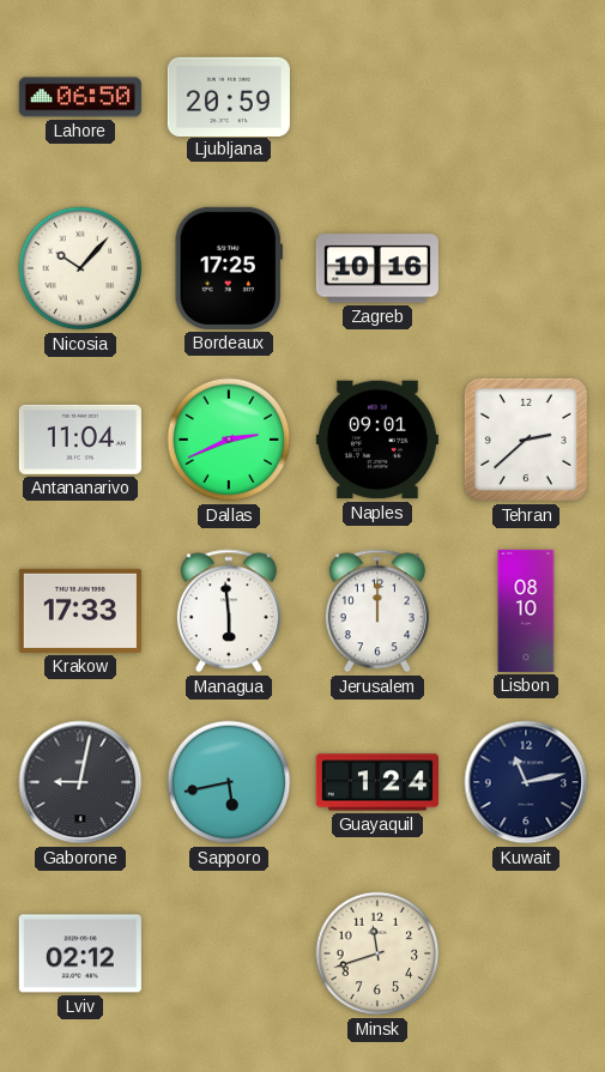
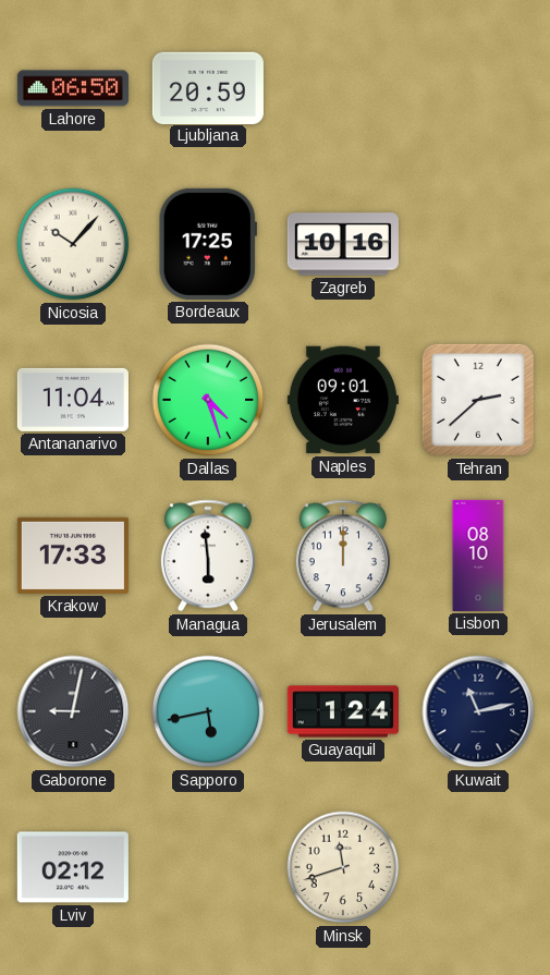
Dallas: 2:41 -> 4:27 (208, 400)
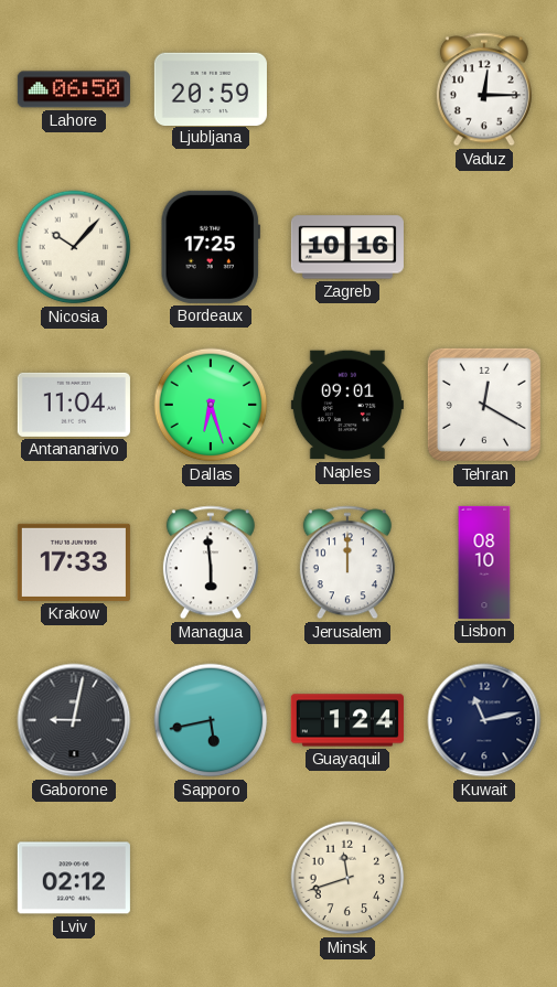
Vaduz: none -> 12:15 (484, 89)
Dallas: 4:27 -> 6:27 (211, 405)
Tehran: 2:38 -> 12:20 (484, 405)
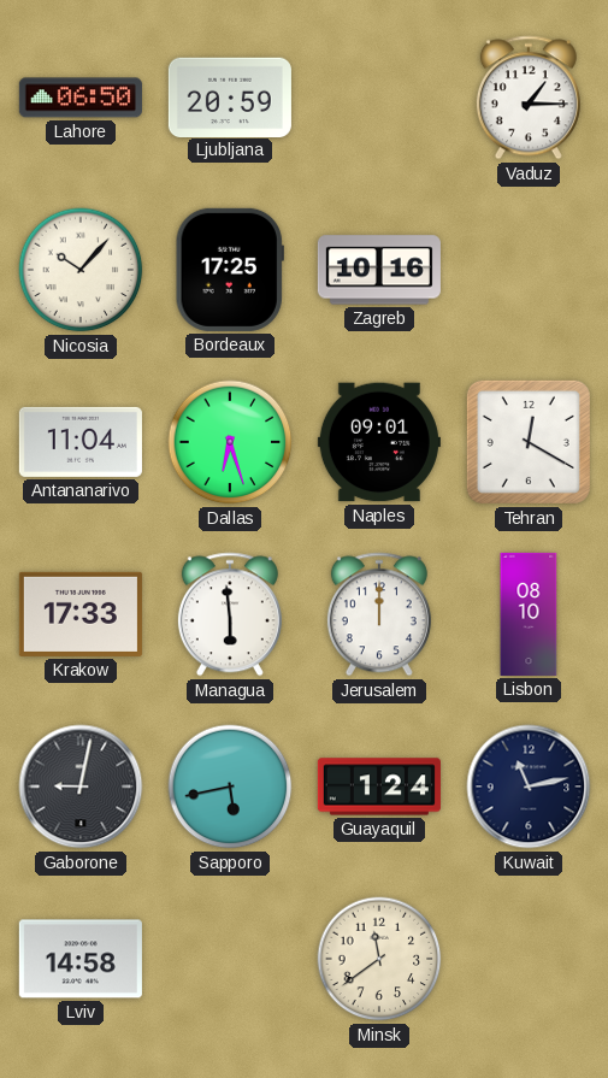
Vaduz: 12:15 -> 1:15 (529, 98)
Lviv: 02:12 -> 14:58 (81, 959)
Minsk: 11:42 -> 11:39 (379, 959)
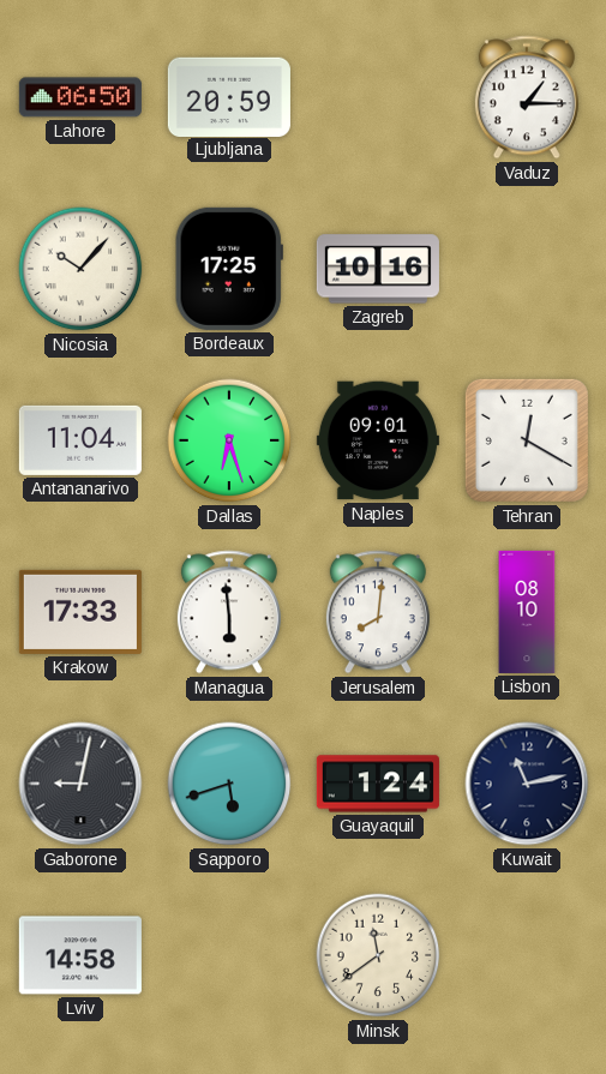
Jerusalem: 12:00 -> 8:01 (378, 612)
Sapporo: 5:43 -> 5:42 (229, 784)
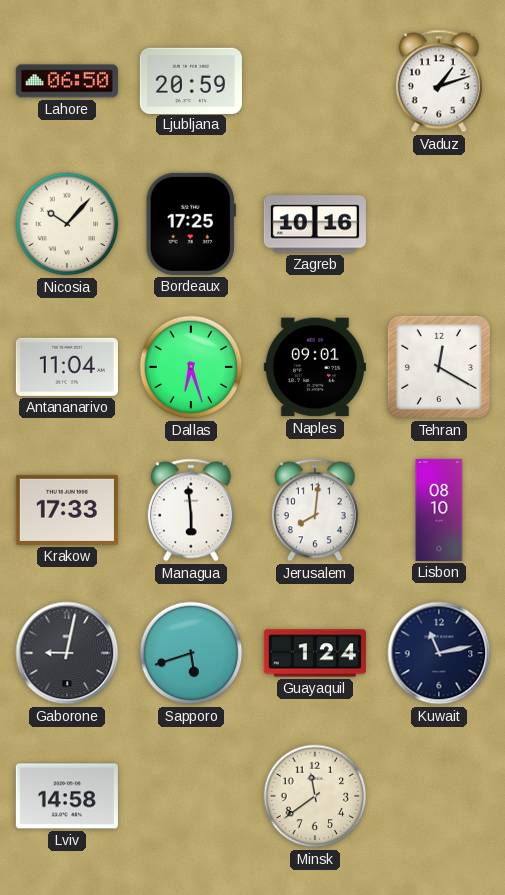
Vaduz: 1:15 -> 1:12 (439, 81)
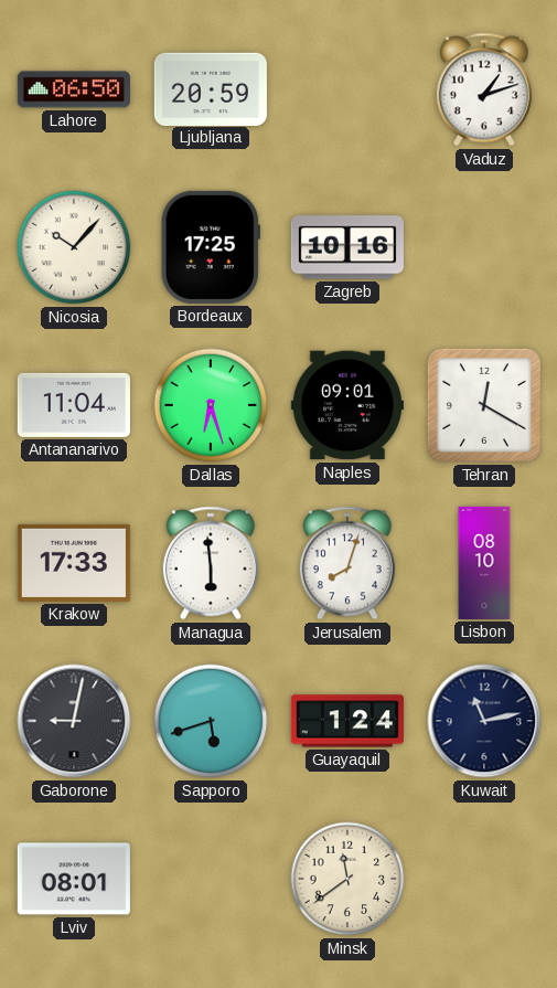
Jerusalem: 8:01 -> 8:03 (347, 563)
Lviv: 14:58 -> 08:01 (74, 879)
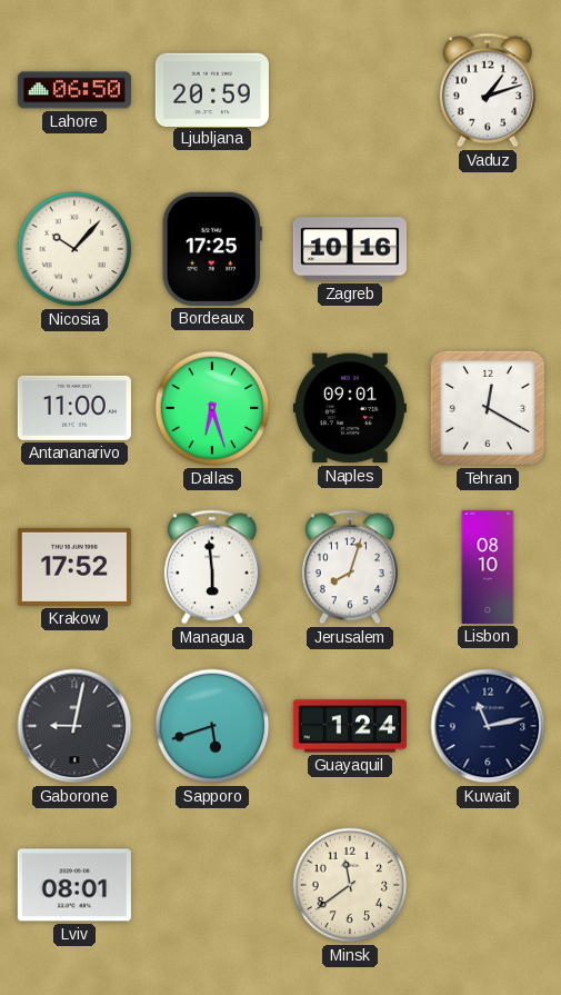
Antananarivo: 11:04 -> 11:00 (74, 408)
Krakow: 17:33 -> 17:52 (74, 567)
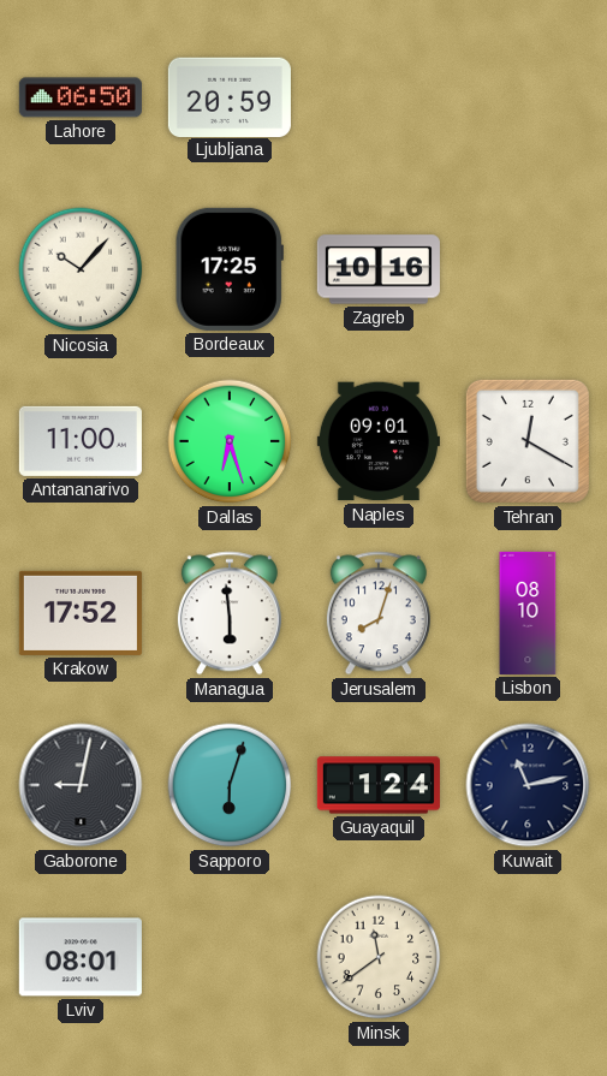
Vaduz: 1:12 -> none (488, 90)
Sapporo: 5:42 -> 6:03 (230, 785)
